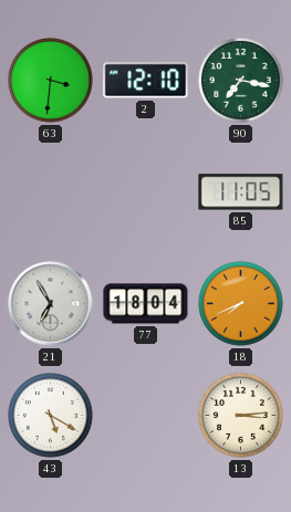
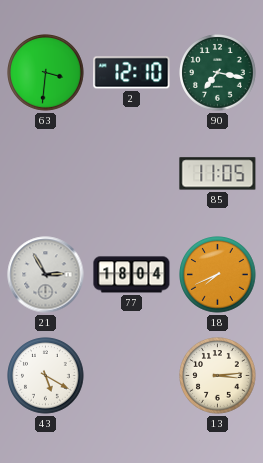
21: 6:55 -> 2:55 (46, 275)
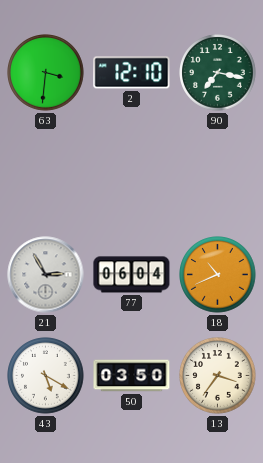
85: 11:05 -> none (218, 174)
77: 18:04 -> 06:04 (132, 275)
18: 7:41 -> 10:41 (218, 275)
50: none -> 03:50 (132, 376)
13: 3:14 -> 3:36 (218, 376)
